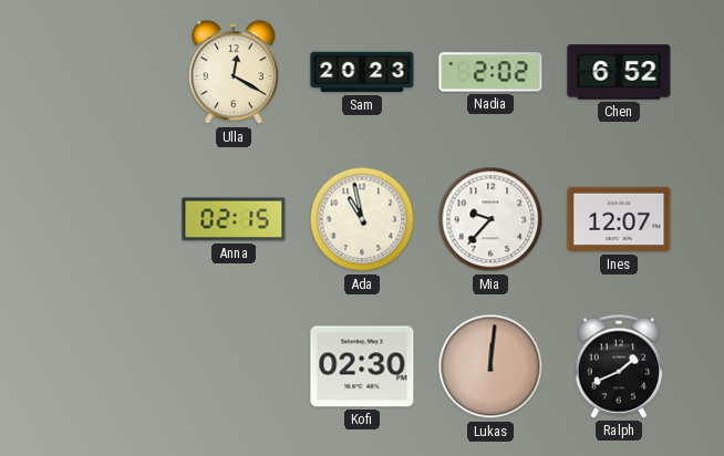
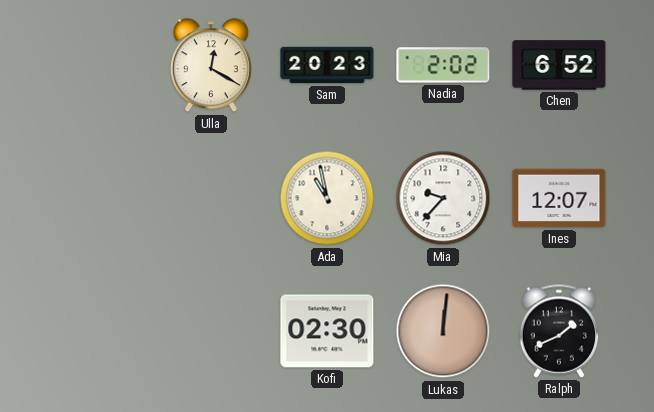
Anna: 02:15 -> none (234, 219)
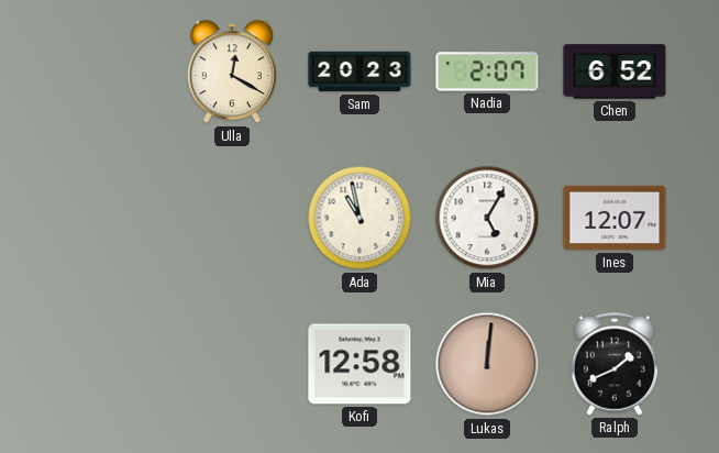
Nadia: 2:02 -> 2:07 (487, 71)
Mia: 9:37 -> 5:05 (487, 218)
Kofi: 02:30 -> 12:58 (360, 364)
